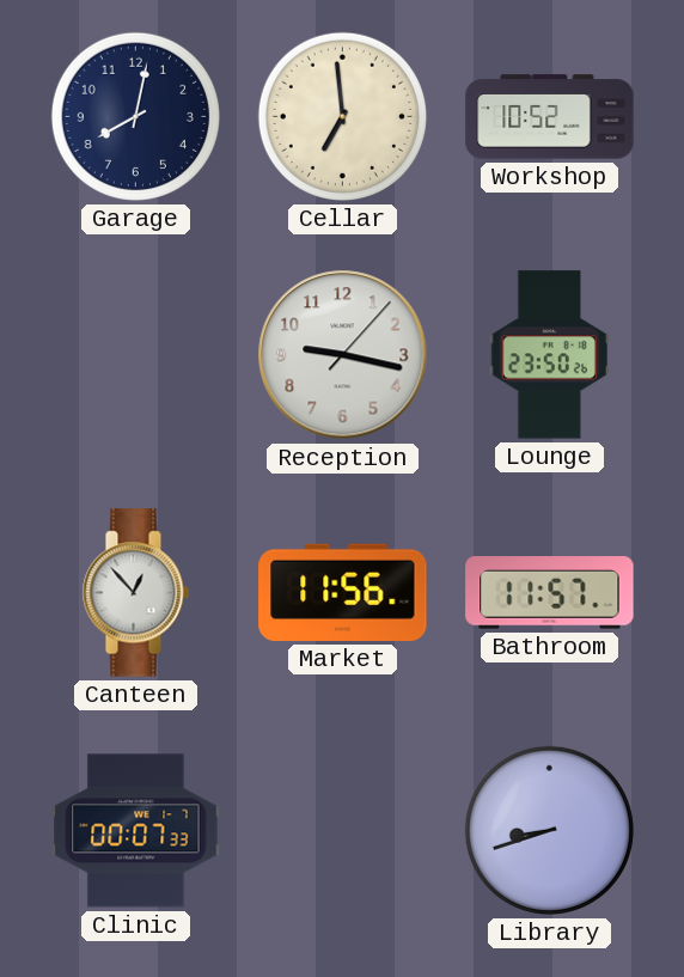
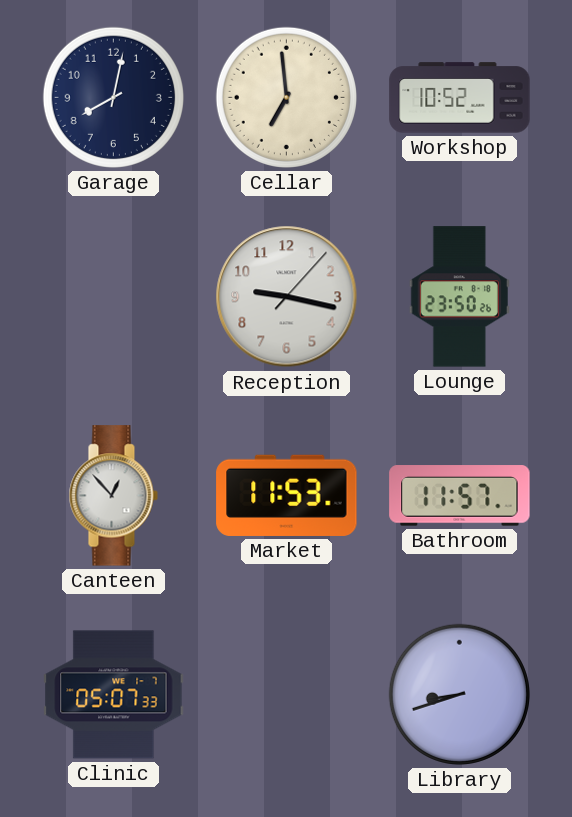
Market: 11:56 -> 11:53 (287, 495)
Clinic: 00:07 -> 05:07 (114, 695)
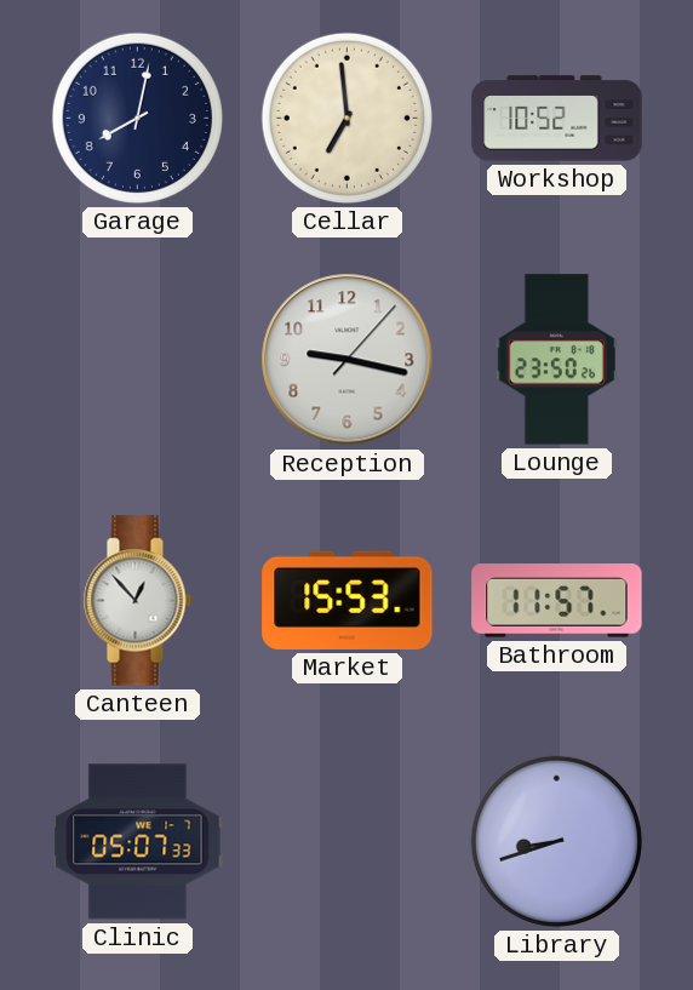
Market: 11:53 -> 15:53 (348, 600)
